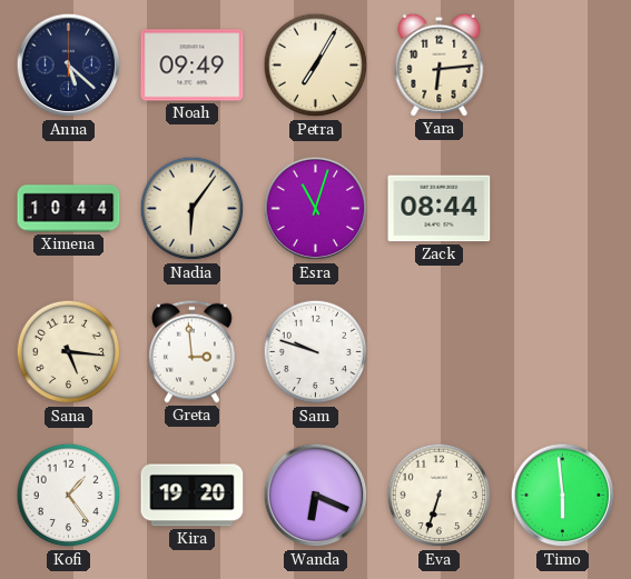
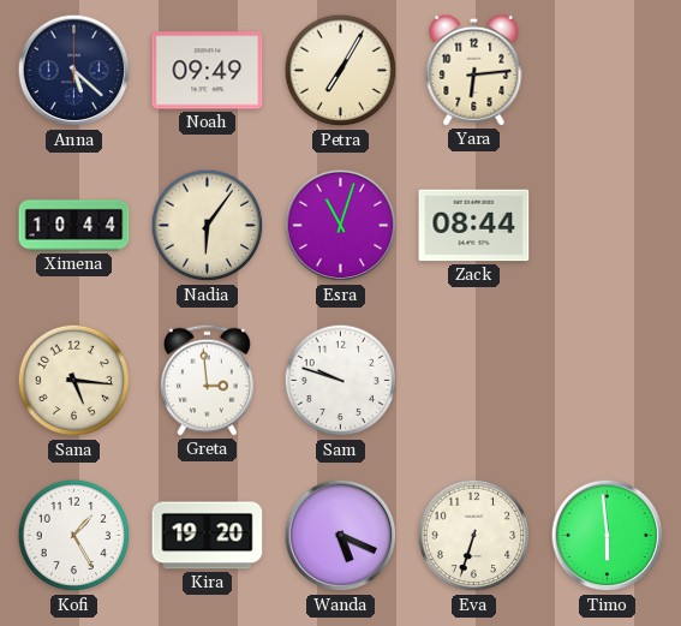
Kofi: 1:24 -> 1:25 (74, 536)
Wanda: 6:19 -> 5:19 (341, 536)
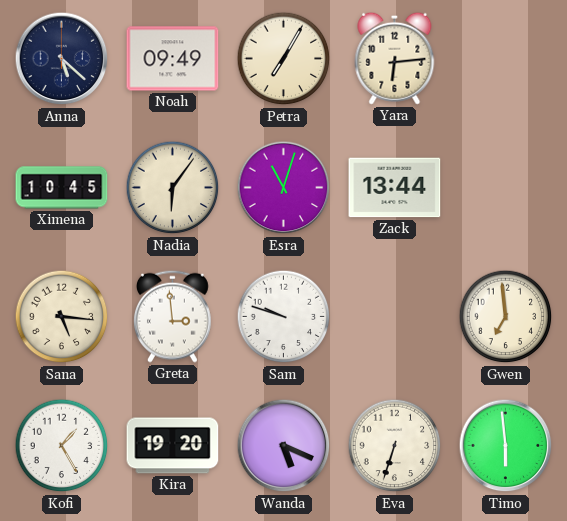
Ximena: 10:44 -> 10:45 (62, 188)
Zack: 08:44 -> 13:44 (395, 188)
Gwen: none -> 6:59 (506, 317)
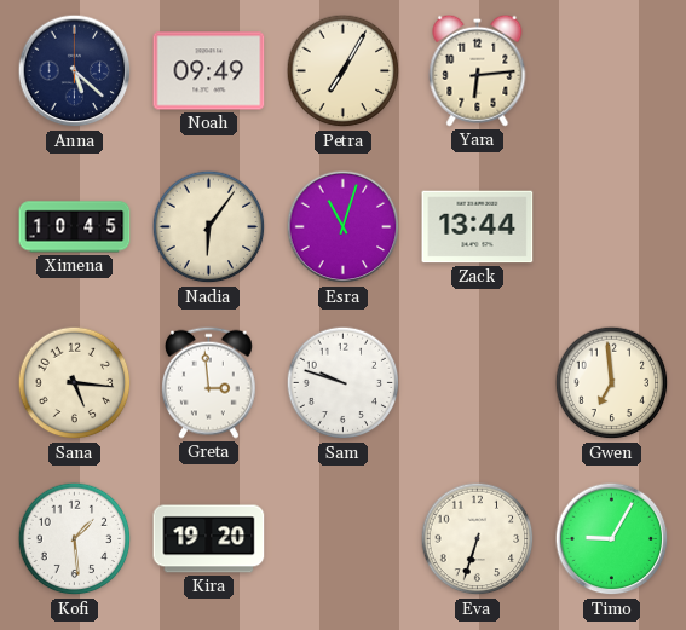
Kofi: 1:25 -> 1:29 (75, 539)
Wanda: 5:19 -> none (284, 446)
Timo: 5:59 -> 9:05 (612, 539)
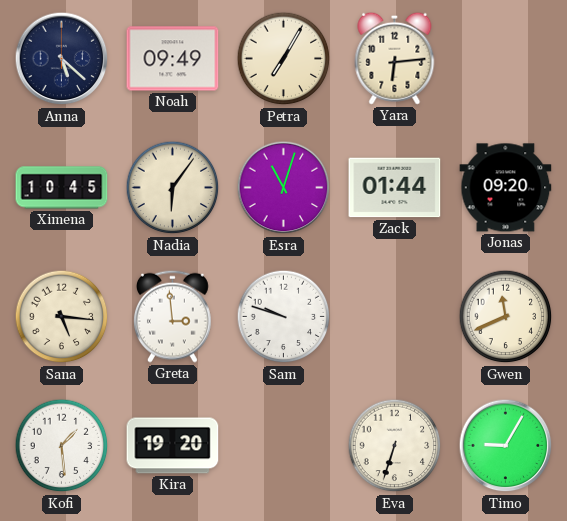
Zack: 13:44 -> 01:44 (395, 188)
Jonas: none -> 09:20 (506, 188)
Gwen: 6:59 -> 11:41 (506, 317)
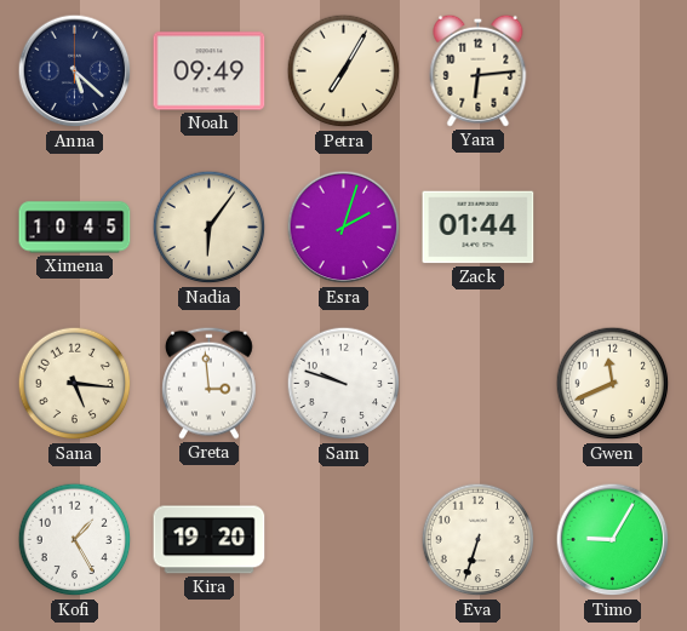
Esra: 11:03 -> 2:03 (344, 228)
Jonas: 09:20 -> none (506, 188)
Kofi: 1:29 -> 1:25 (75, 540)
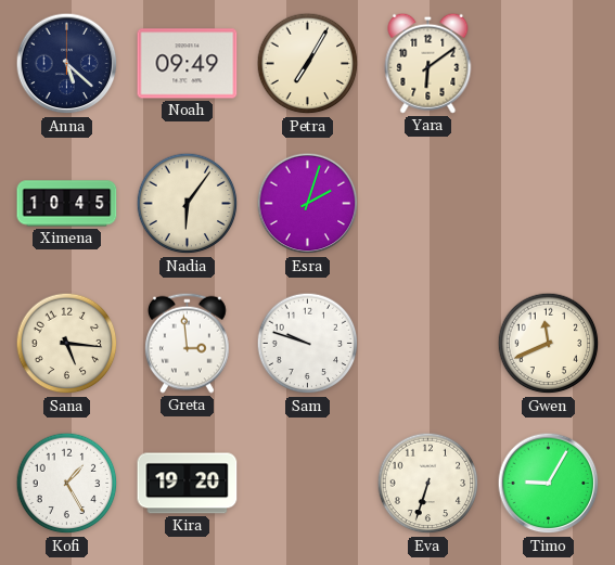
Yara: 6:14 -> 6:09 (428, 63)
Zack: 01:44 -> none (479, 228)
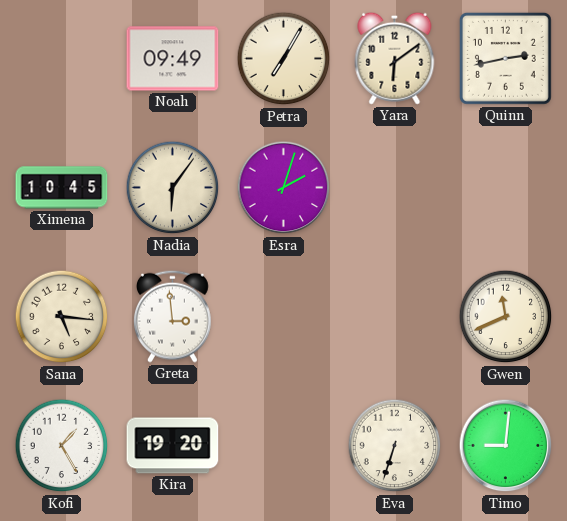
Anna: 5:22 -> none (67, 64)
Quinn: none -> 2:43 (505, 58)
Sam: 9:48 -> none (308, 344)
Timo: 9:05 -> 9:01 (506, 446)
